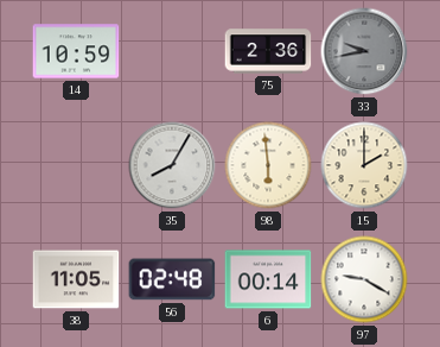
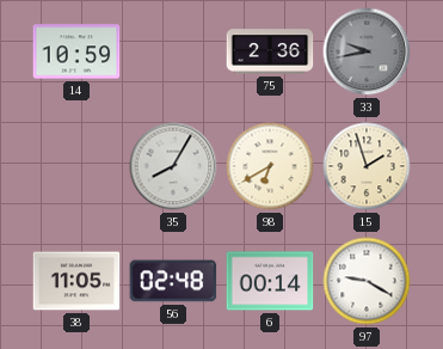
98: 5:59 -> 6:40 (270, 166)
15: 2:00 -> 1:57 (367, 166)
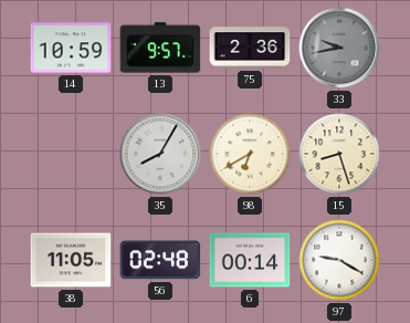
13: none -> 9:57 (160, 48)
15: 1:57 -> 8:27 (339, 154)
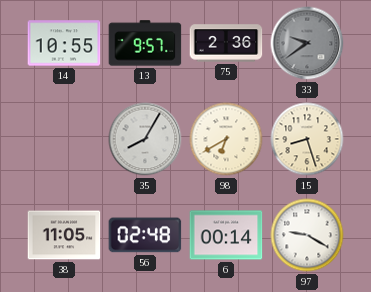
14: 10:59 -> 10:55 (64, 43)
33: 9:43 -> 9:39 (307, 43)
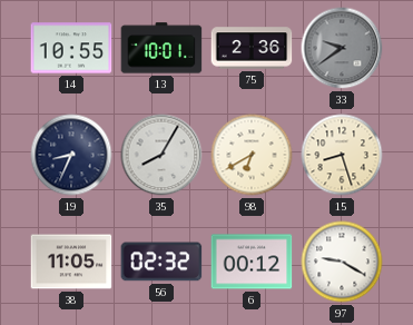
13: 9:57 -> 10:01 (161, 48)
19: none -> 8:34 (71, 155)
56: 02:48 -> 02:32 (161, 262)
6: 00:14 -> 00:12 (252, 262)
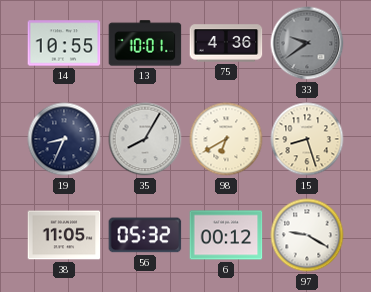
75: 2:36 -> 4:36 (226, 43)
56: 02:32 -> 05:32 (145, 235)
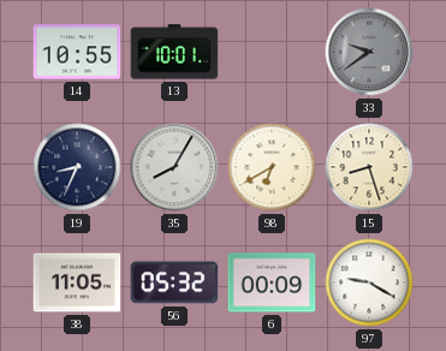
75: 4:36 -> none (226, 43)
6: 00:12 -> 00:09 (272, 282)
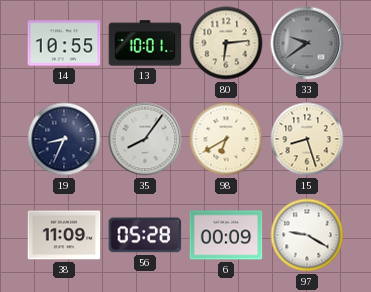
80: none -> 6:14 (226, 43)
35: 8:05 -> 8:06 (145, 139)
38: 11:05 -> 11:09 (64, 235)
56: 05:32 -> 05:28 (145, 235)
